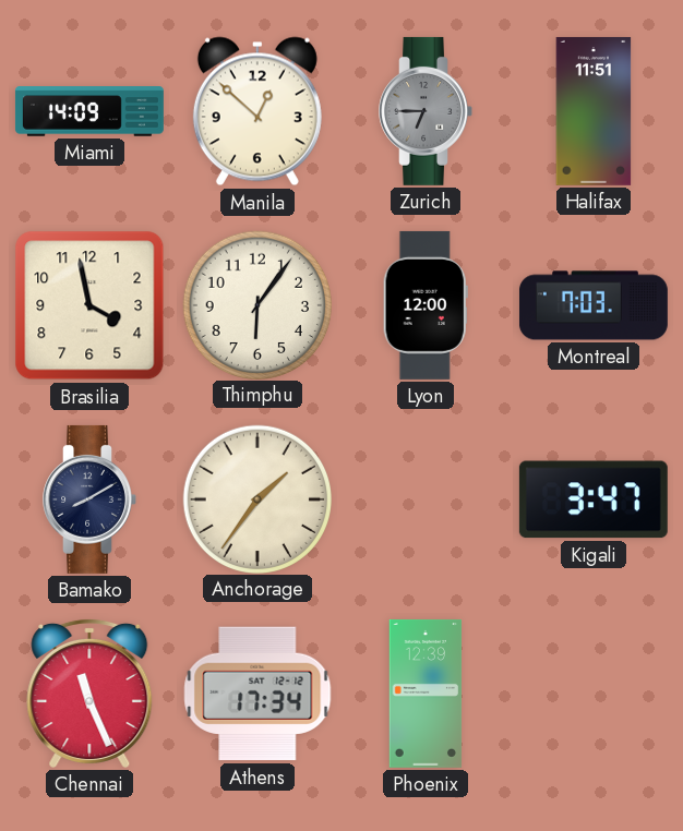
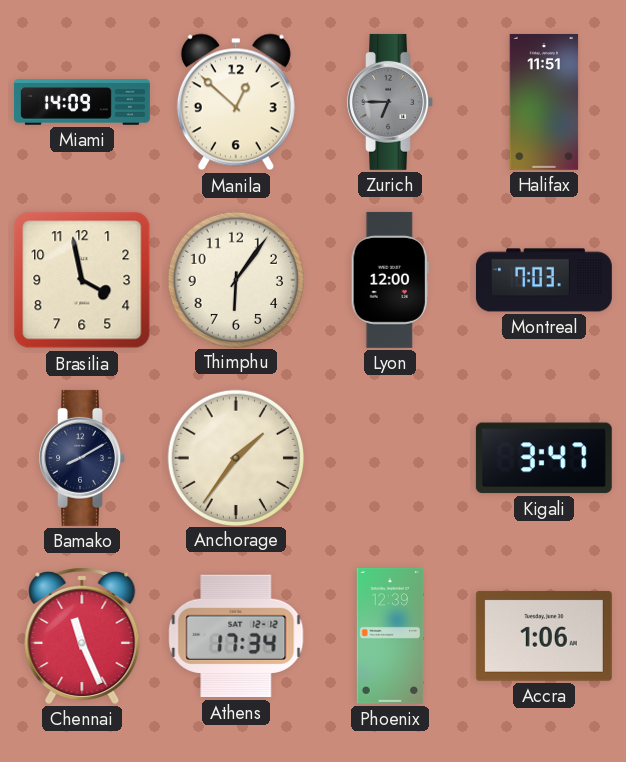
Accra: none -> 1:06 (544, 636)
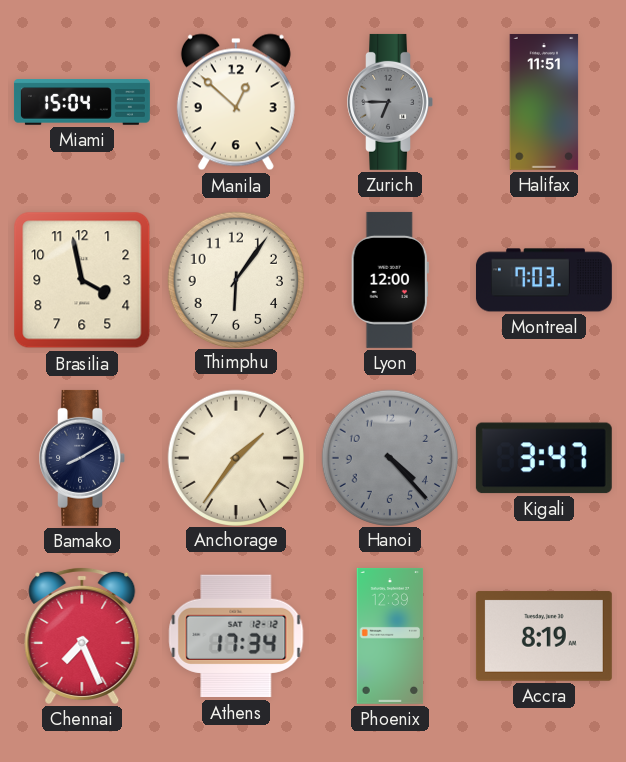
Miami: 14:09 -> 15:04 (82, 102)
Hanoi: none -> 4:23 (389, 457)
Chennai: 11:26 -> 7:26 (82, 635)
Accra: 1:06 -> 8:19 (544, 636)
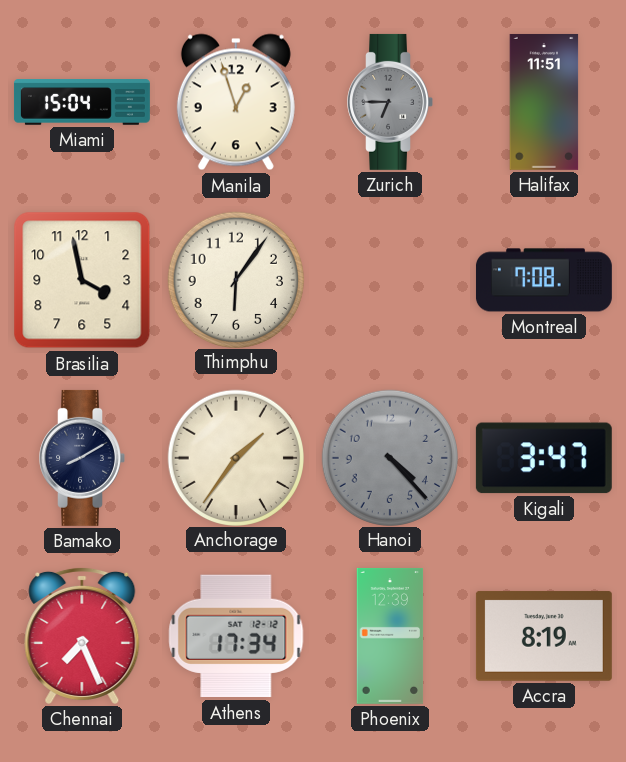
Manila: 12:52 -> 12:57 (236, 102)
Lyon: 12:00 -> none (390, 280)
Montreal: 7:03 -> 7:08 (544, 280)
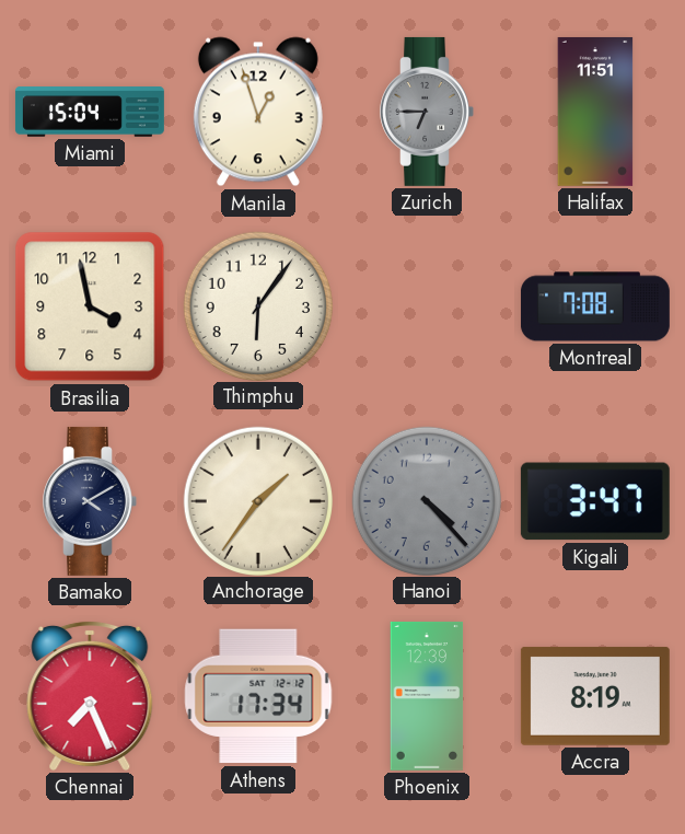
Bamako: 8:10 -> 4:10 (90, 501)
